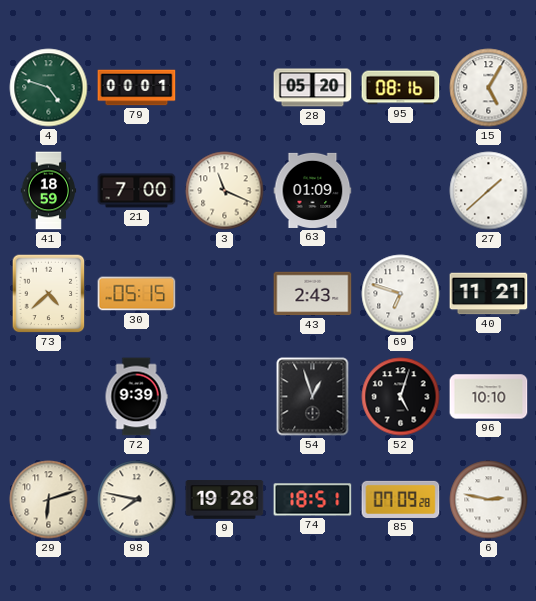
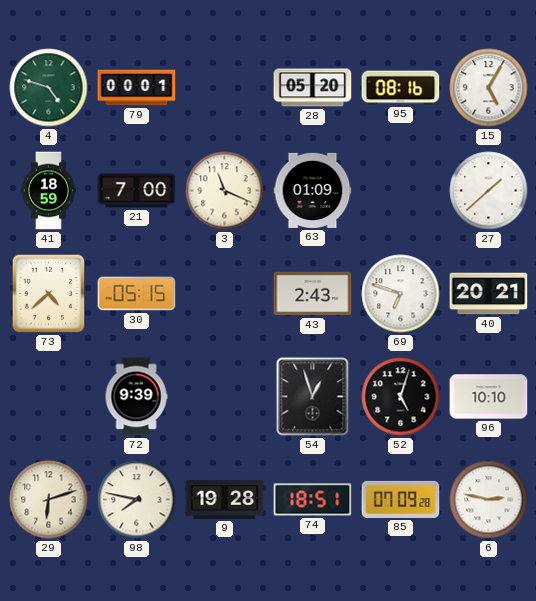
40: 11:21 -> 20:21 (489, 294)
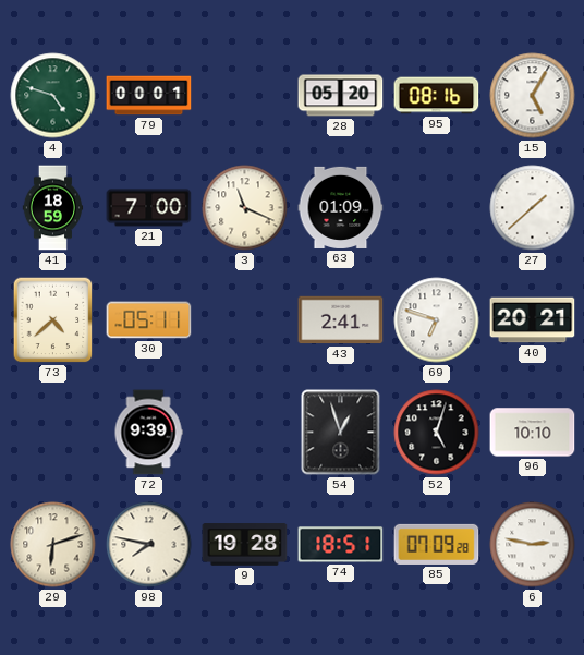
30: 05:15 -> 05:11 (149, 320)
43: 2:43 -> 2:41 (341, 320)
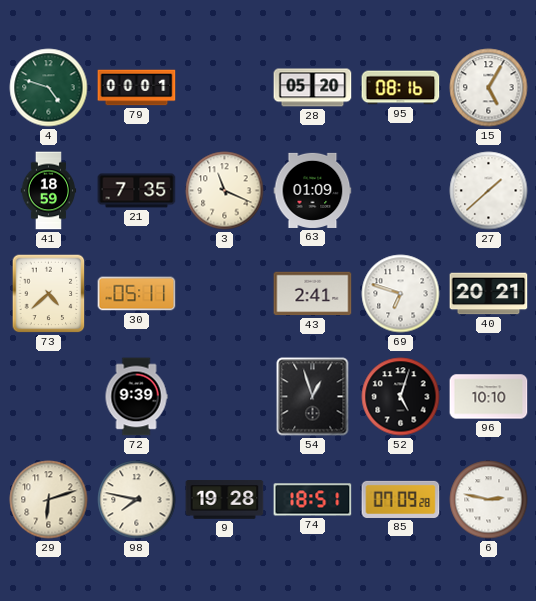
21: 7:00 -> 7:35 (137, 191)
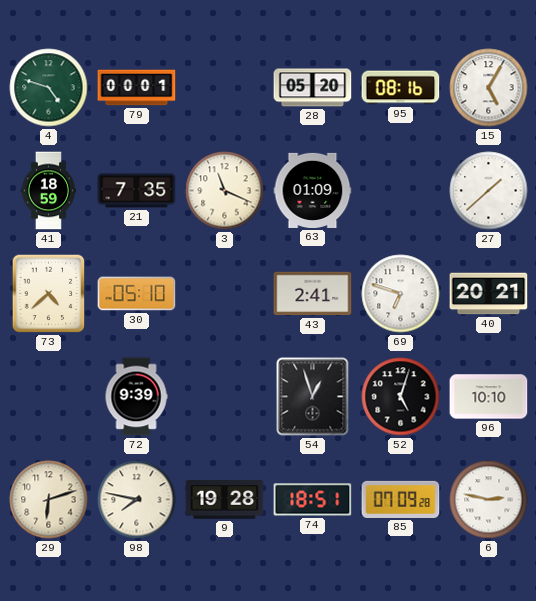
30: 05:11 -> 05:10 (137, 294)
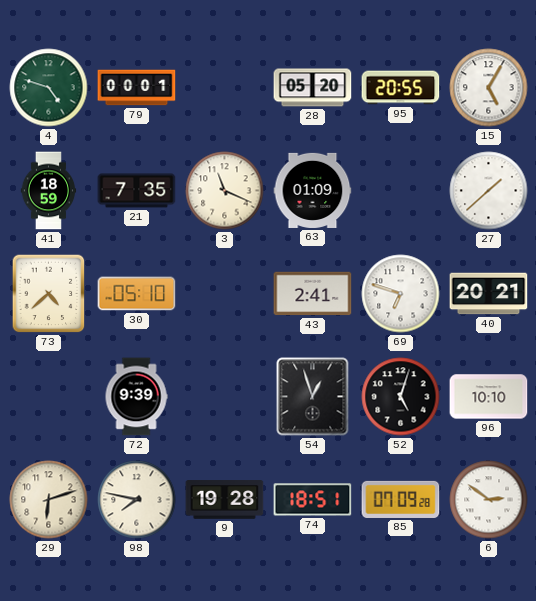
95: 08:16 -> 20:55 (401, 88)
6: 2:47 -> 2:51 (489, 500)
